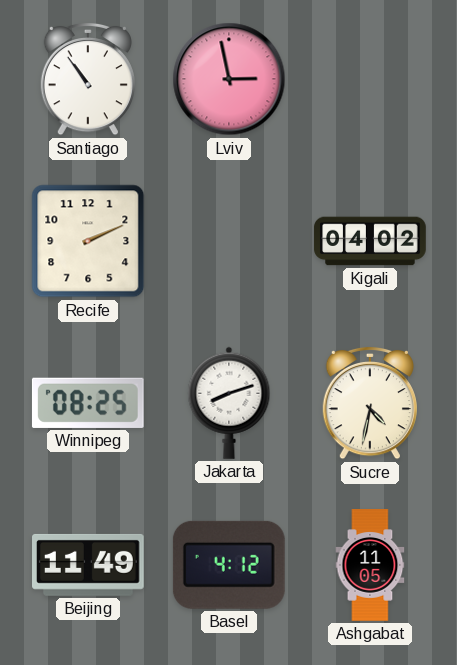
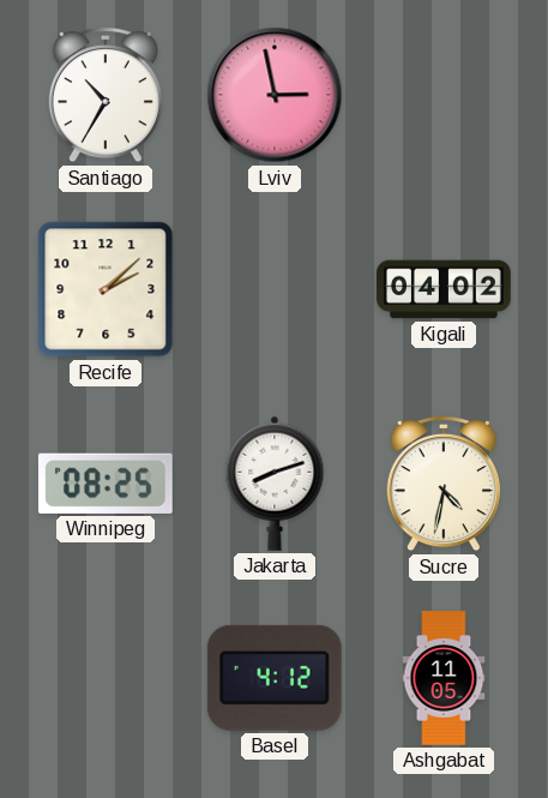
Santiago: 10:54 -> 10:35 (106, 95)
Recife: 2:11 -> 2:08 (106, 289)
Beijing: 11:49 -> none (89, 565)
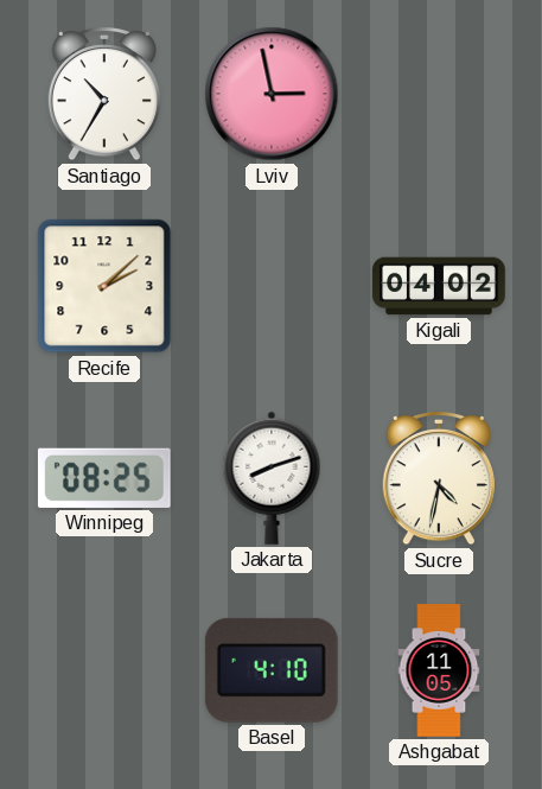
Basel: 4:12 -> 4:10 (272, 670)
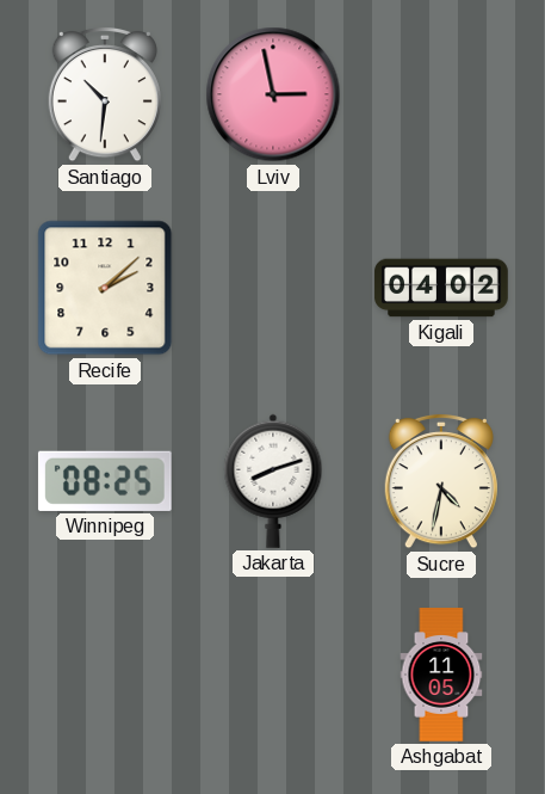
Santiago: 10:35 -> 10:31 (105, 94)
Basel: 4:10 -> none (272, 670)
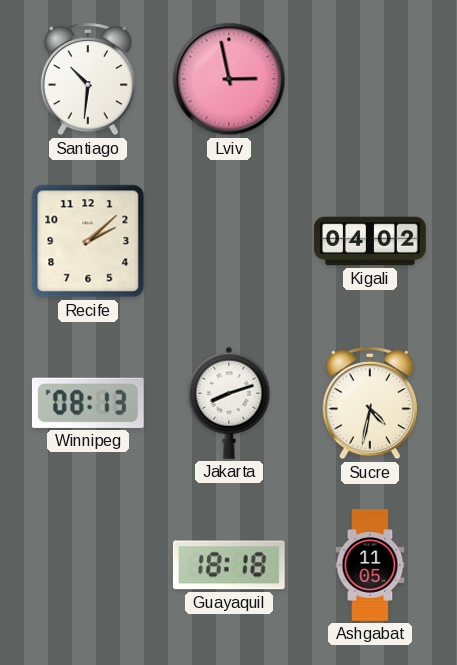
Winnipeg: 08:25 -> 08:13 (88, 403)
Guayaquil: none -> 18:18 (229, 565)
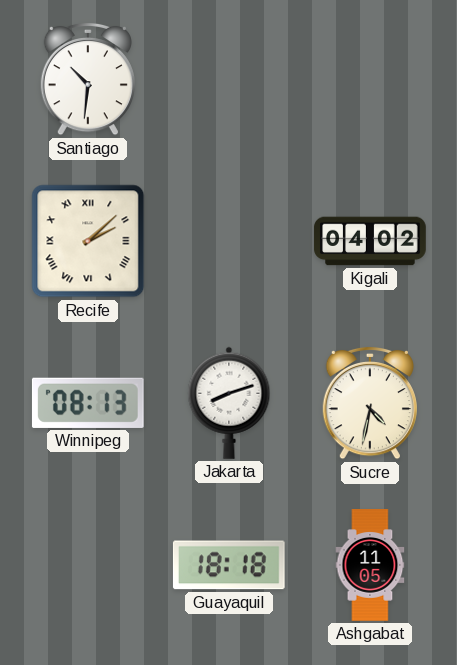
Lviv: 2:58 -> none (229, 79)
Recife numerals: Arabic -> Roman (88, 241)
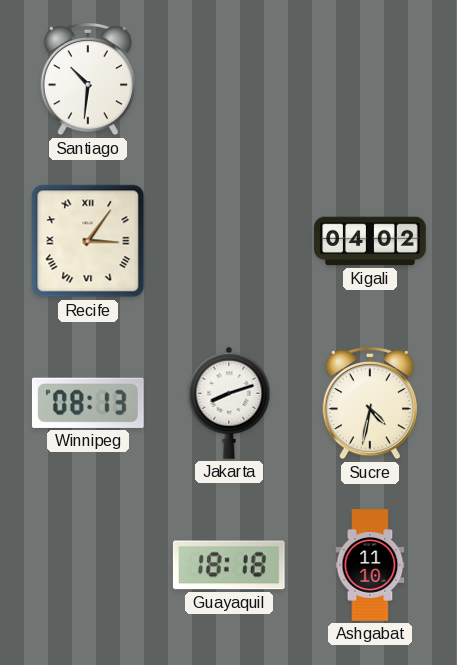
Recife: 2:08 -> 3:06 (88, 241)
Ashgabat: 11:05 -> 11:10 (370, 565)
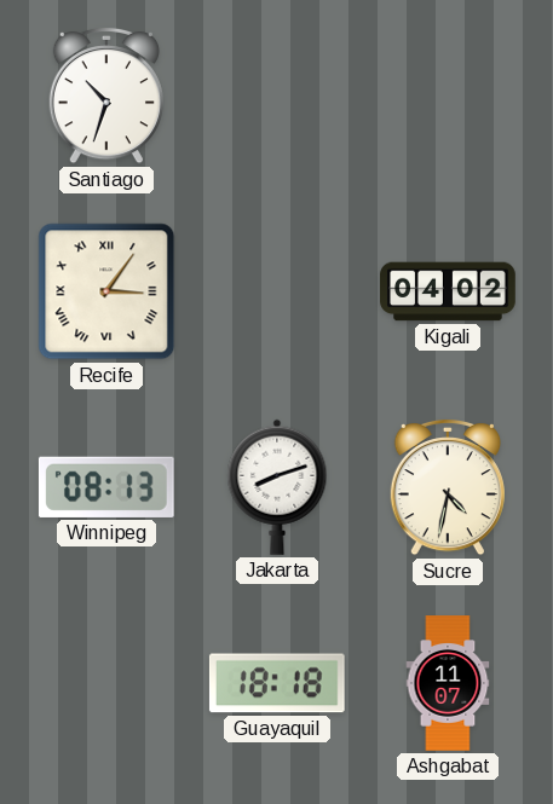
Santiago: 10:31 -> 10:33 (106, 96)
Ashgabat: 11:10 -> 11:07 (448, 683)
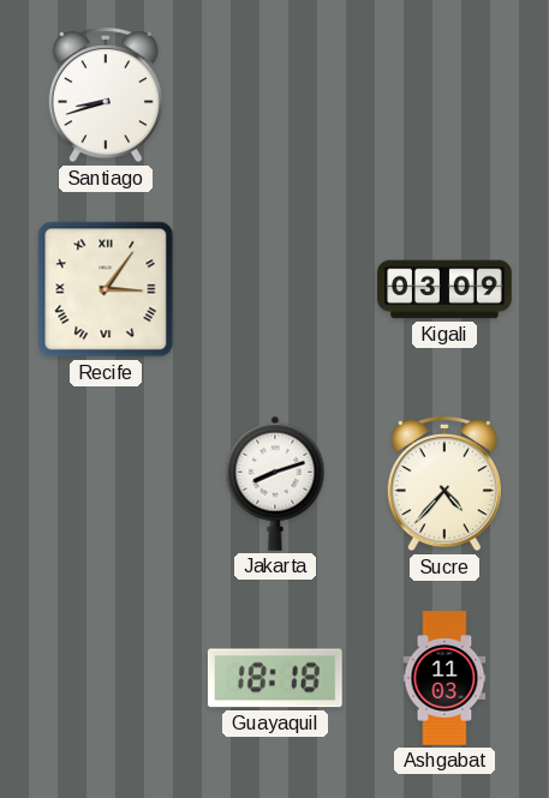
Santiago: 10:33 -> 8:42 (106, 95)
Kigali: 04:02 -> 03:09 (444, 289)
Winnipeg: 08:13 -> none (106, 487)
Sucre: 4:32 -> 4:37 (444, 484)
Ashgabat: 11:07 -> 11:03 (444, 678)
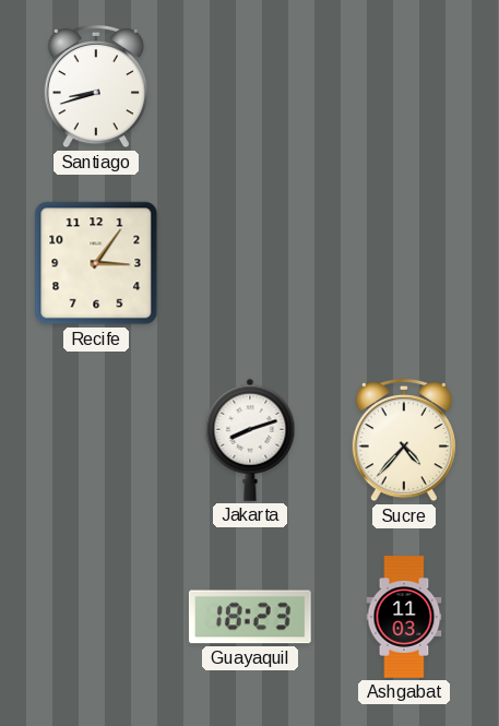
Recife numerals: Roman -> Arabic (96, 263)
Kigali: 03:09 -> none (444, 289)
Guayaquil: 18:18 -> 18:23 (250, 617)
